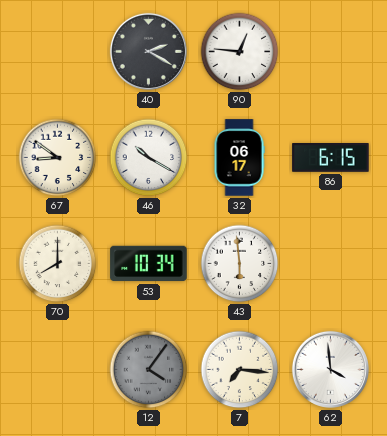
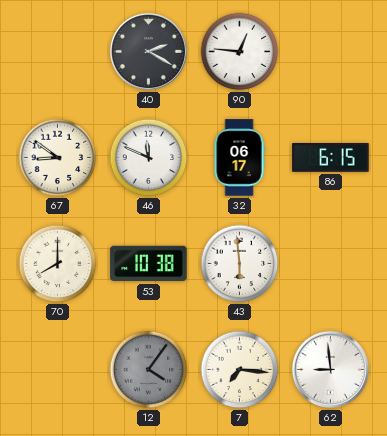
46: 10:20 -> 11:49 (149, 158)
53: 10:34 -> 10:38 (149, 264)
62: 3:59 -> 8:59 (330, 369)
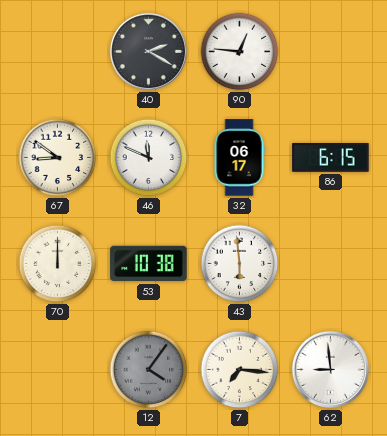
70: 8:00 -> 12:00 (58, 264)
